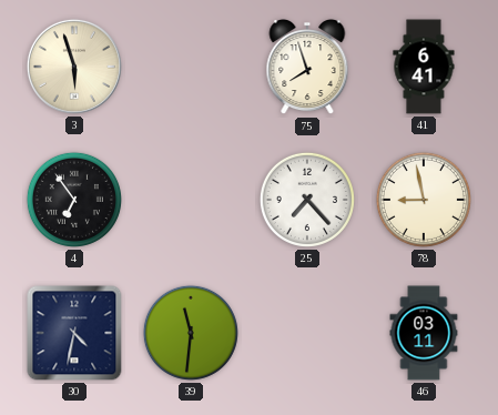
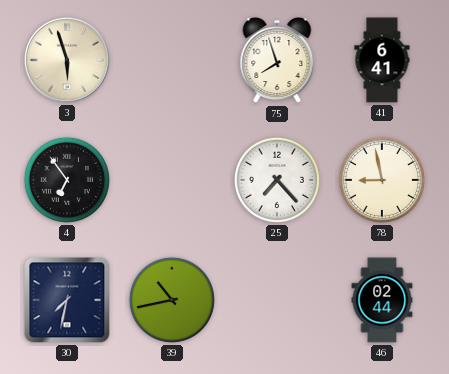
30: 4:32 -> 7:32 (67, 300)
39: 11:31 -> 10:43 (172, 300)
46: 03:11 -> 02:44 (382, 300)
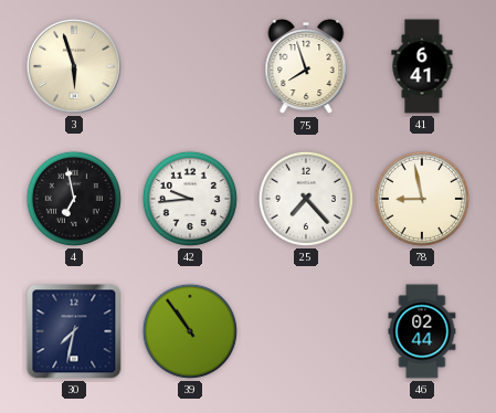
4: 6:54 -> 6:58 (74, 199)
42: none -> 9:44 (190, 199)
39: 10:43 -> 10:54 (190, 331)
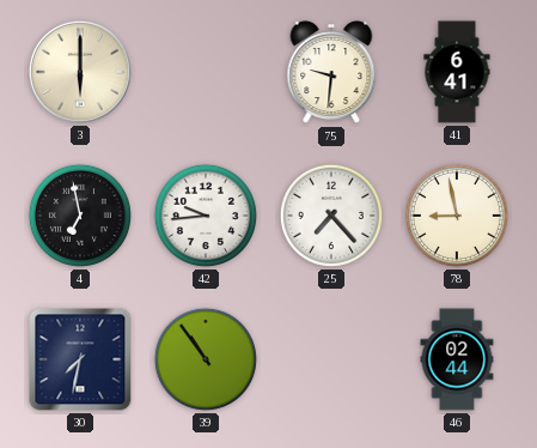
3: 5:57 -> 6:00 (80, 72)
75: 7:57 -> 9:31 (331, 73)
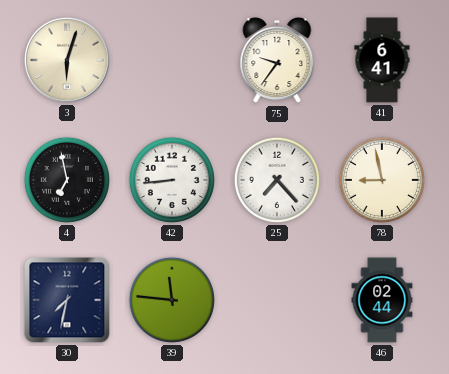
3: 6:00 -> 6:03 (67, 60)
75: 9:31 -> 9:36 (277, 61)
42: 9:44 -> 8:44 (172, 180)
39: 10:54 -> 11:46 (172, 300)
